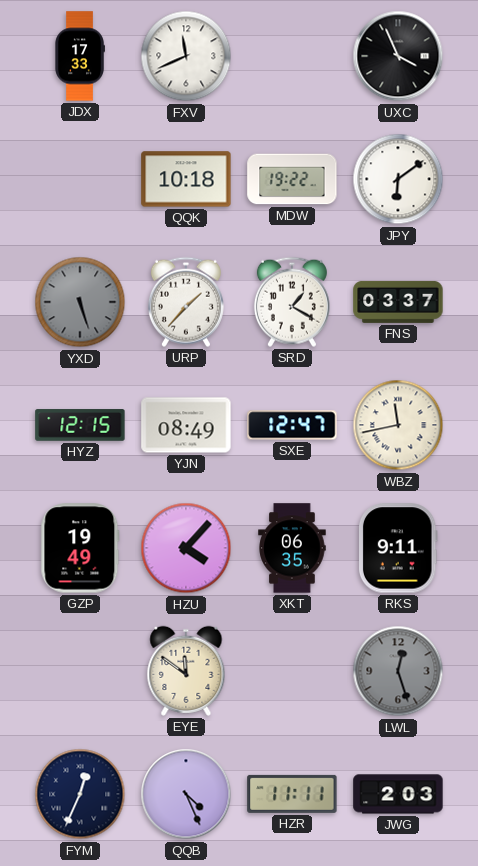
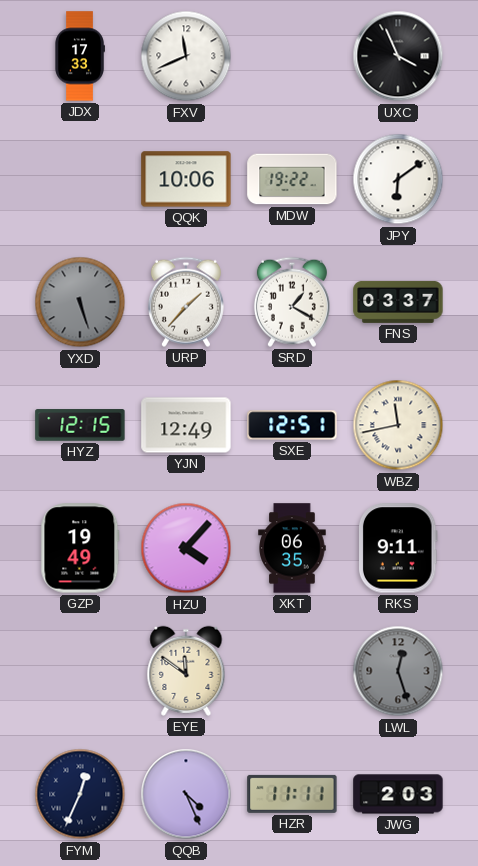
QQK: 10:18 -> 10:06 (186, 179)
YJN: 08:49 -> 12:49 (186, 425)
SXE: 12:47 -> 12:51 (292, 425)
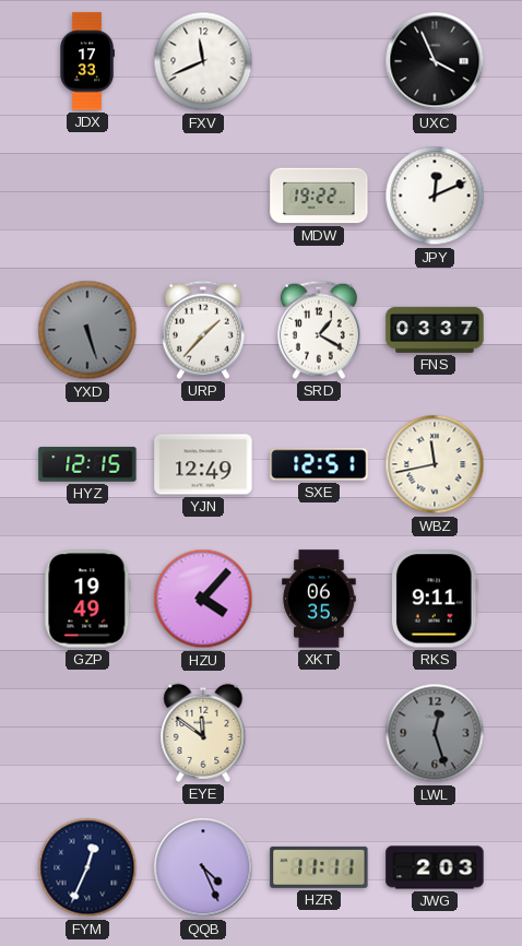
QQK: 10:06 -> none (186, 179)
JPY: 6:09 -> 12:11 (435, 196)
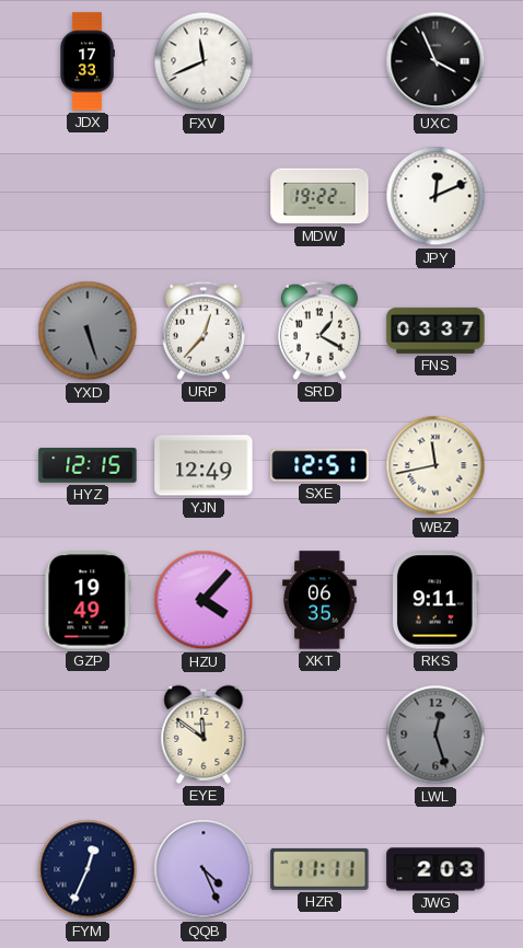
URP: 1:37 -> 12:37 (204, 331)
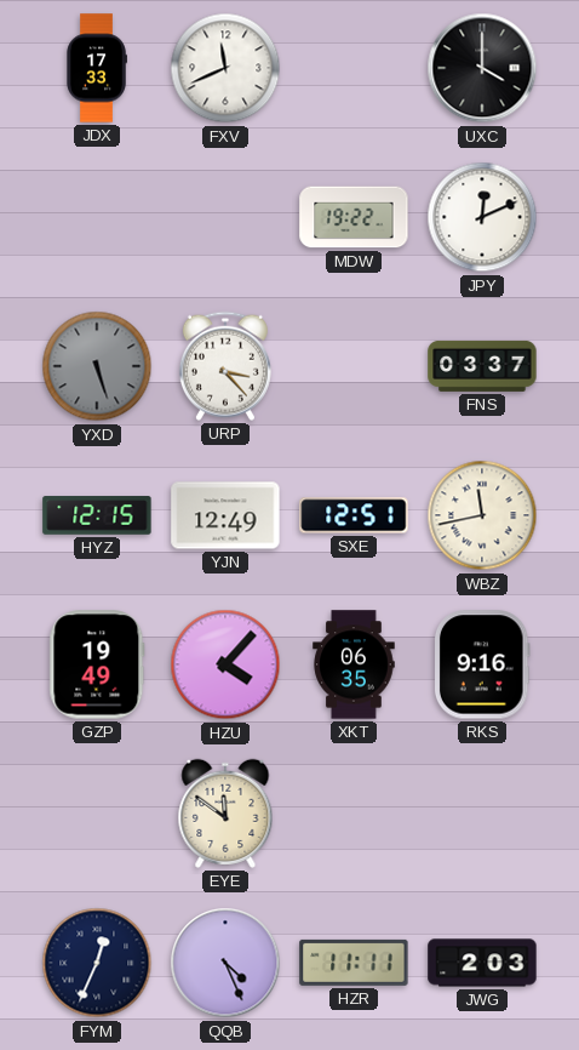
UXC: 3:56 -> 4:00 (482, 68)
URP: 12:37 -> 3:23 (225, 366)
SRD: 1:20 -> none (319, 331)
RKS: 9:11 -> 9:16 (482, 664)
LWL: 12:27 -> none (435, 735)
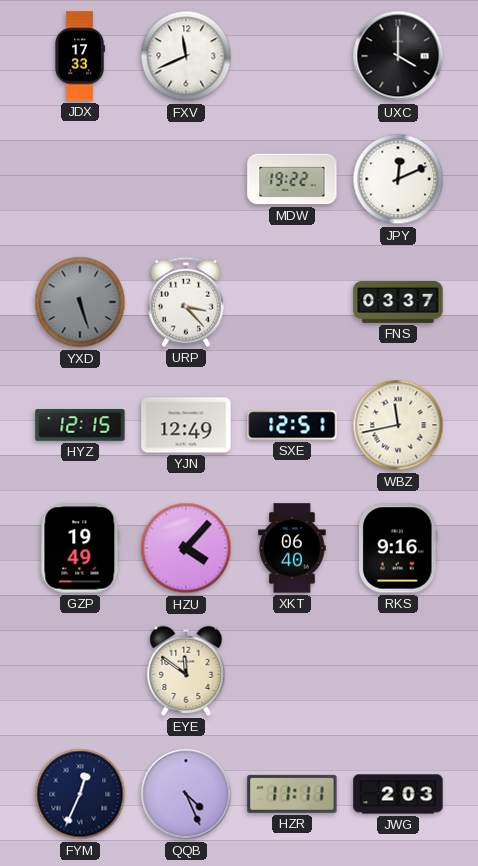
XKT: 06:35 -> 06:40 (292, 548)
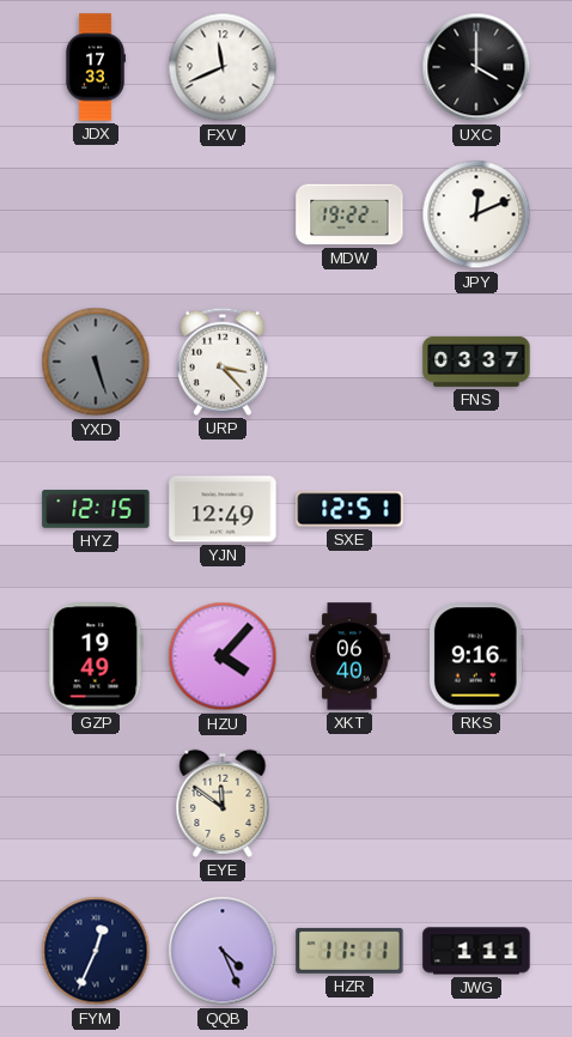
WBZ: 11:43 -> none (398, 425)
JWG: 2:03 -> 1:11 (476, 951)
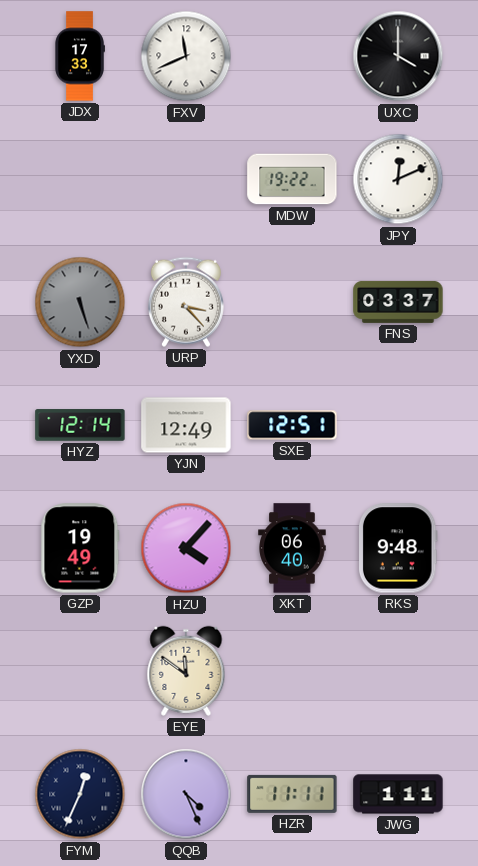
HYZ: 12:15 -> 12:14 (80, 425)
RKS: 9:16 -> 9:48 (398, 548)
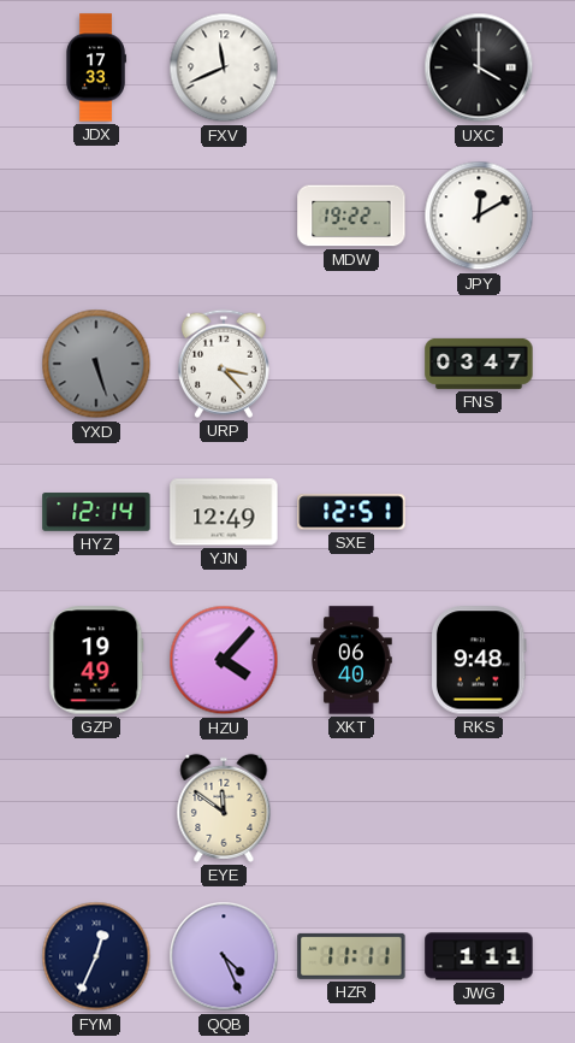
JPY: 12:11 -> 12:10 (479, 216)
FNS: 03:37 -> 03:47 (479, 364)
